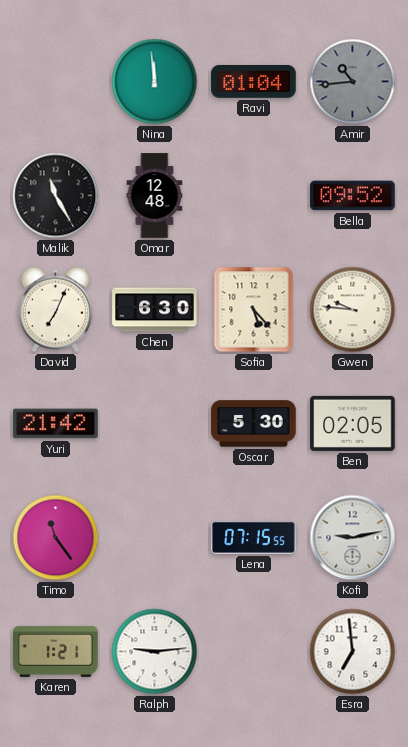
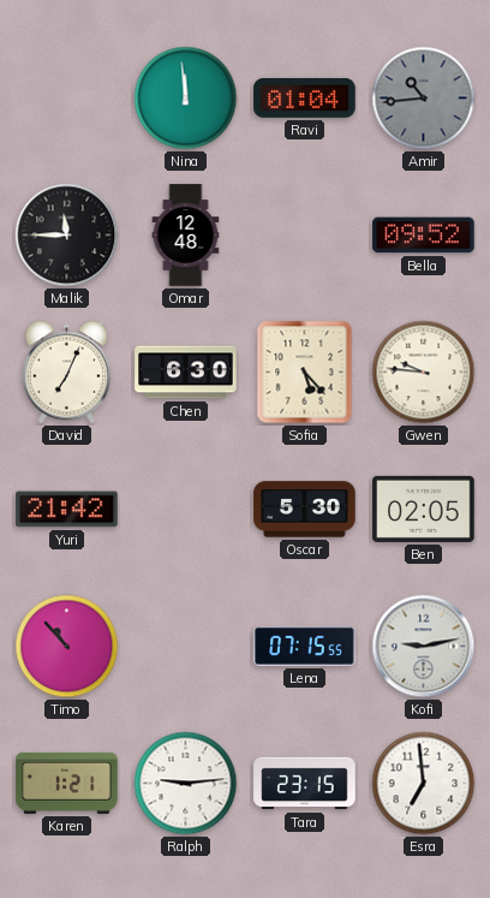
Malik: 11:25 -> 11:45 (67, 236)
Timo: 11:24 -> 10:53 (67, 647)
Tara: none -> 23:15 (305, 784)
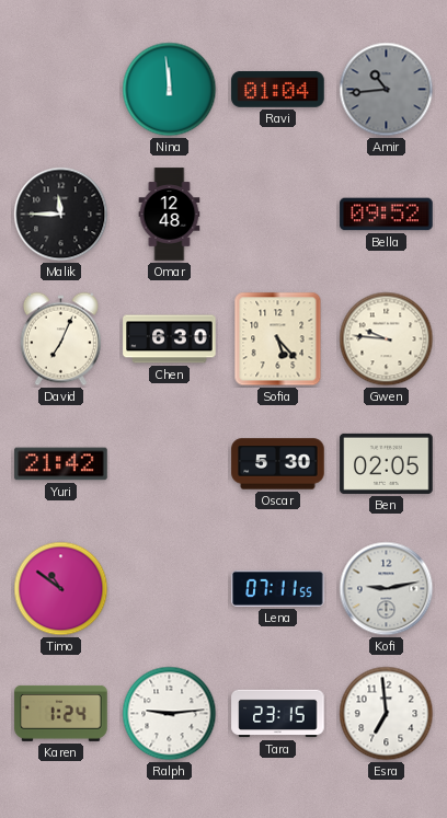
Timo: 10:53 -> 10:51 (61, 589)
Lena: 07:15 -> 07:11 (278, 588)
Karen: 1:21 -> 1:24 (61, 713)
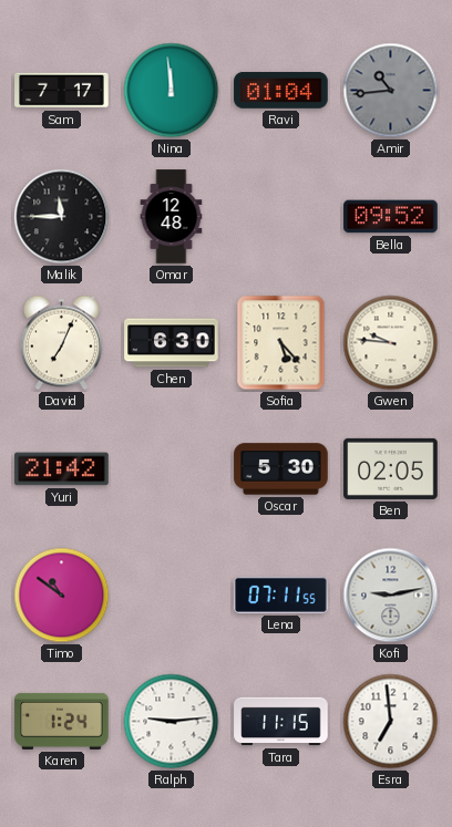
Sam: none -> 7:17 (62, 91)
Tara: 23:15 -> 11:15 (281, 722)
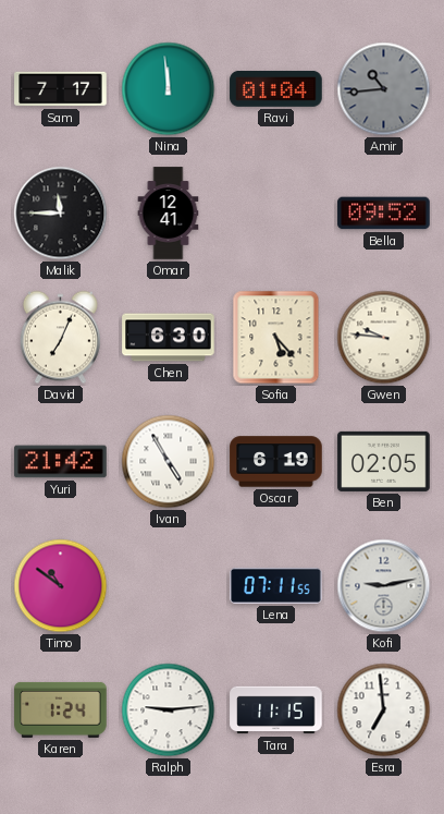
Omar: 12:48 -> 12:41 (169, 214)
Ivan: none -> 4:55 (169, 462)
Oscar: 5:30 -> 6:19 (276, 462)
